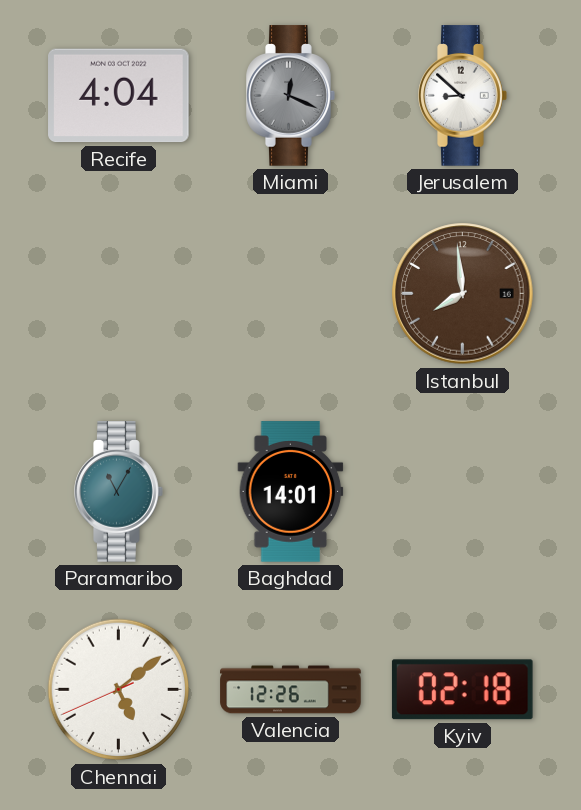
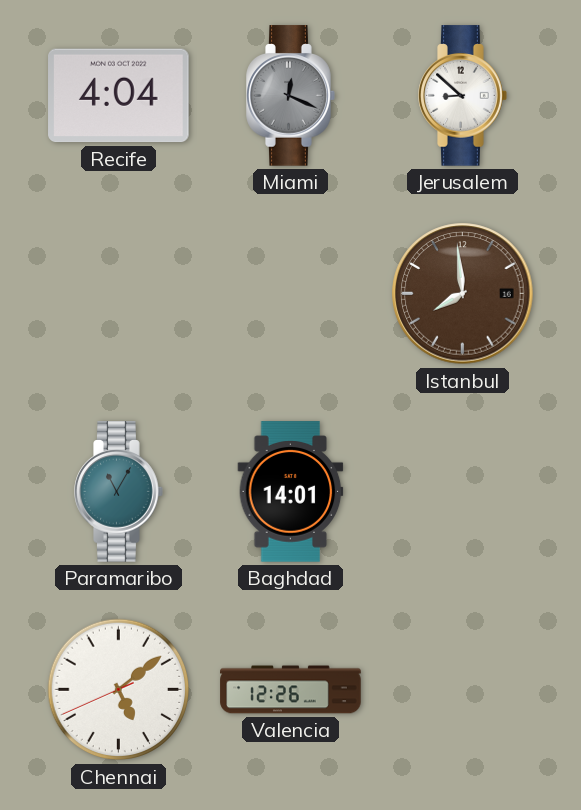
Kyiv: 02:18 -> none (462, 690)
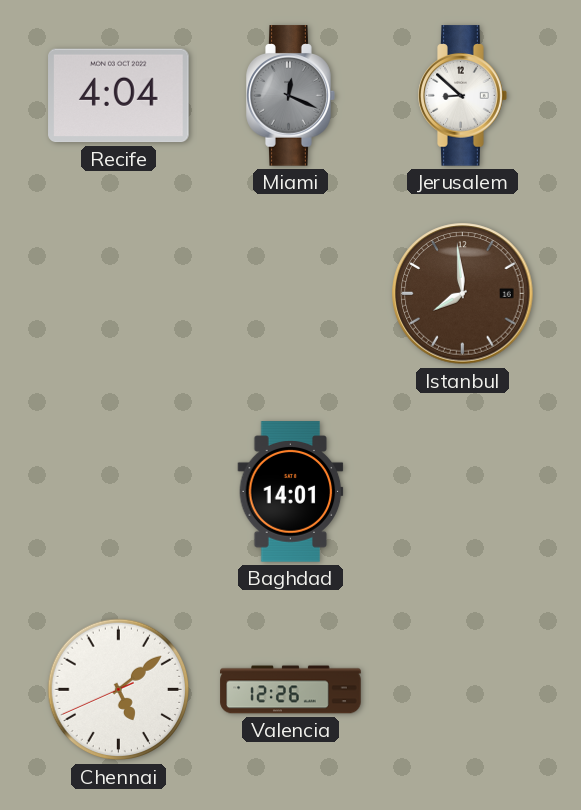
Paramaribo: 11:05 -> none (119, 492)
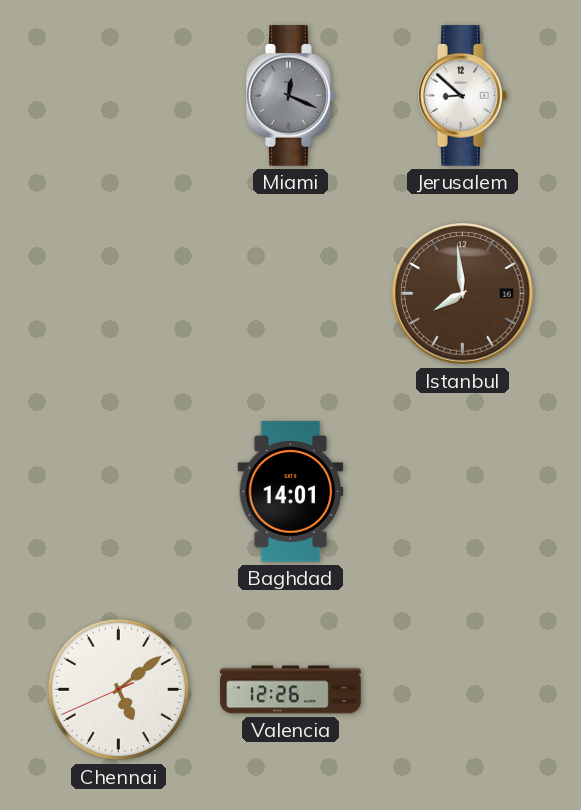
Recife: 4:04 -> none (119, 96)
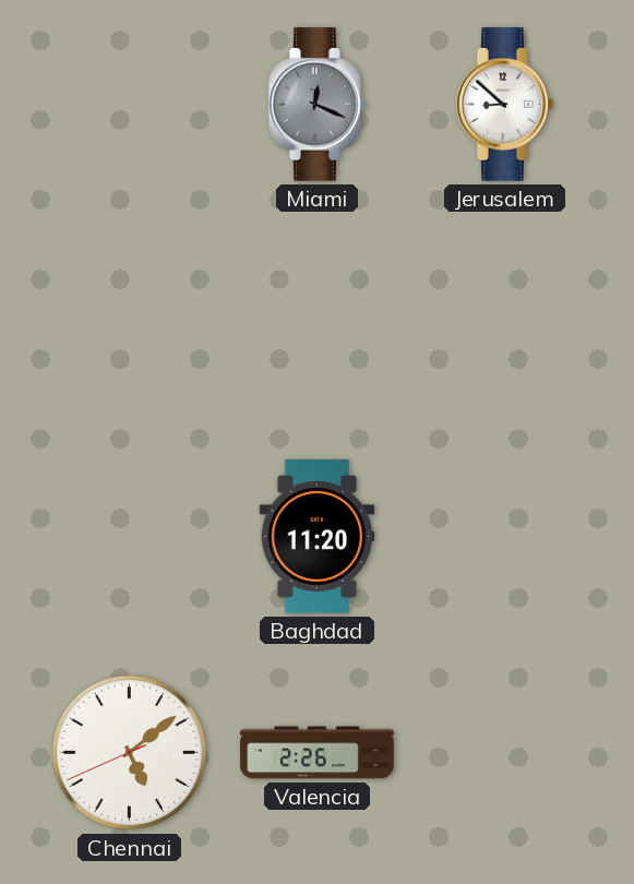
Istanbul: 7:59 -> none (463, 294)
Baghdad: 14:01 -> 11:20 (318, 537)
Valencia: 12:26 -> 2:26 (318, 753)
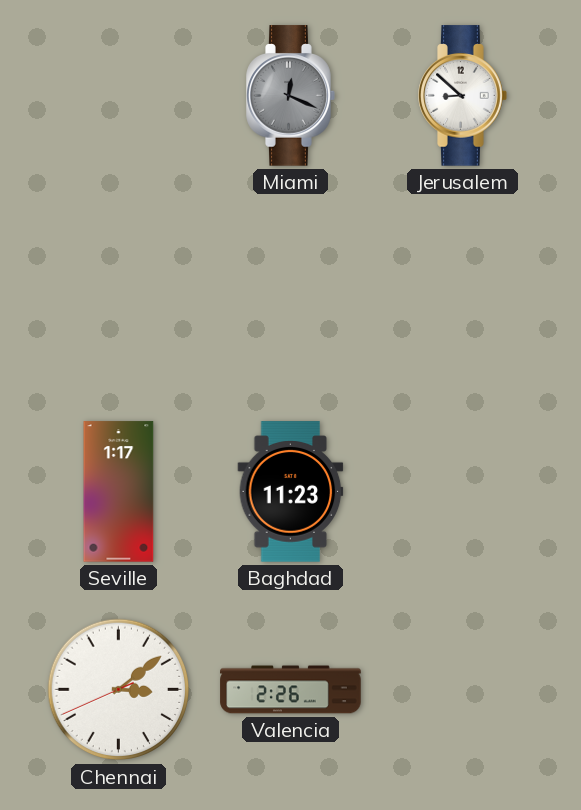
Seville: none -> 1:17 (119, 492)
Baghdad: 11:20 -> 11:23 (291, 492)
Chennai: 5:08 -> 3:08 (119, 690)
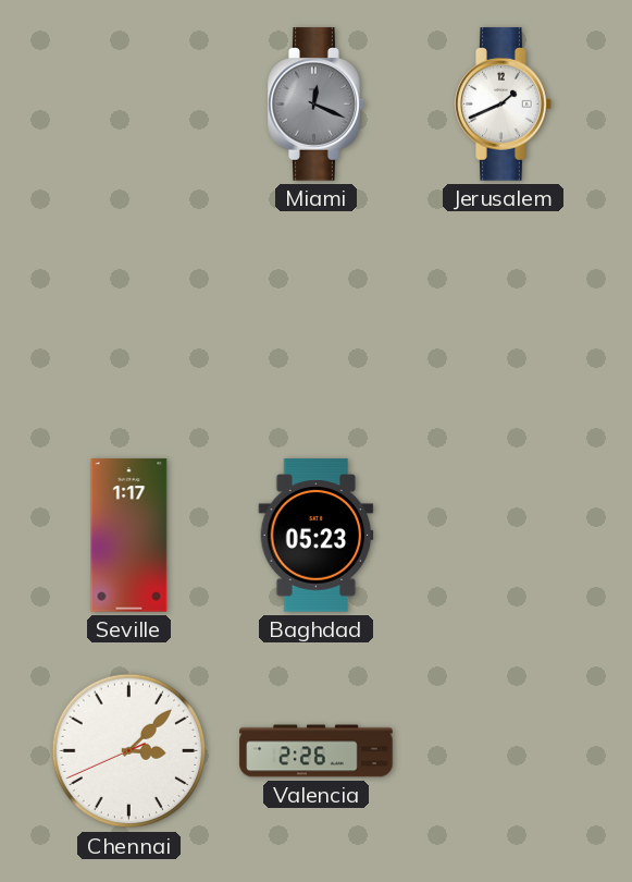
Jerusalem: 8:52 -> 1:41 (504, 105)
Baghdad: 11:23 -> 05:23 (317, 536)
Chennai: 3:08 -> 3:07 (129, 751)
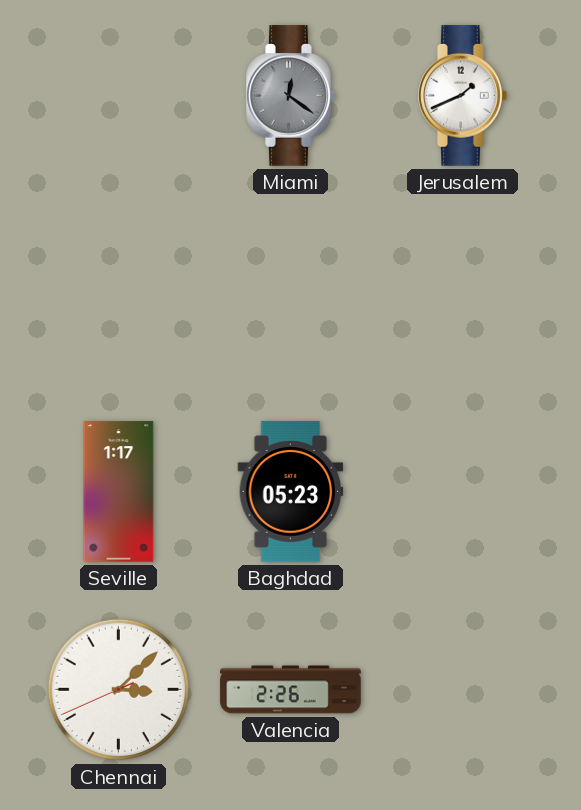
Miami: 12:19 -> 12:21 (291, 96)
